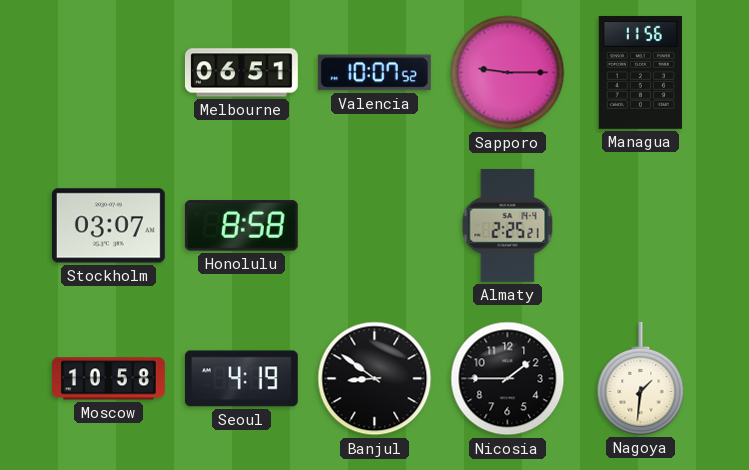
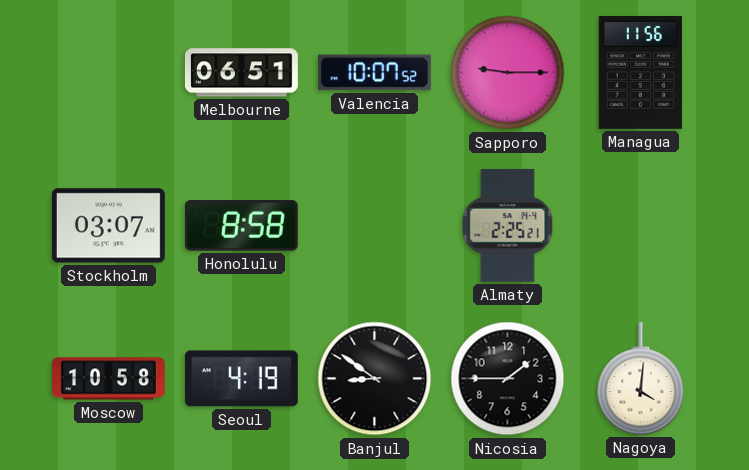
Nagoya: 1:31 -> 4:01 (641, 378)
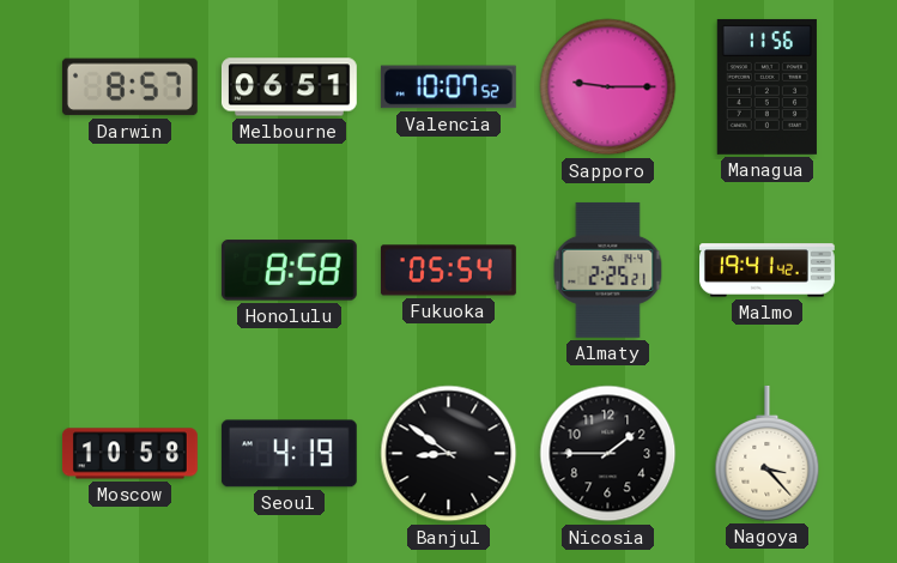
Darwin: none -> 8:57 (129, 87)
Stockholm: 03:07 -> none (108, 226)
Fukuoka: none -> 05:54 (448, 271)
Malmo: none -> 19:41 (768, 271)
Nagoya: 4:01 -> 3:23 (768, 453)
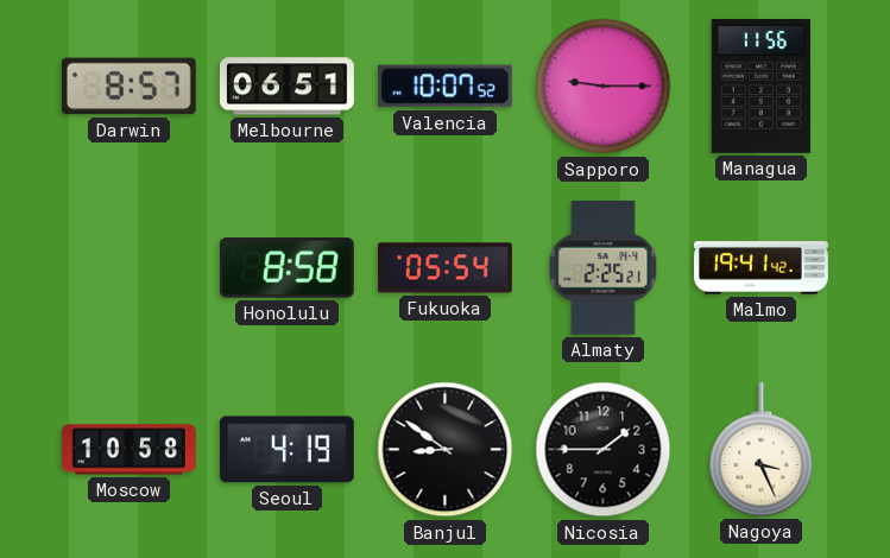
Nagoya: 3:23 -> 3:26 (762, 449)
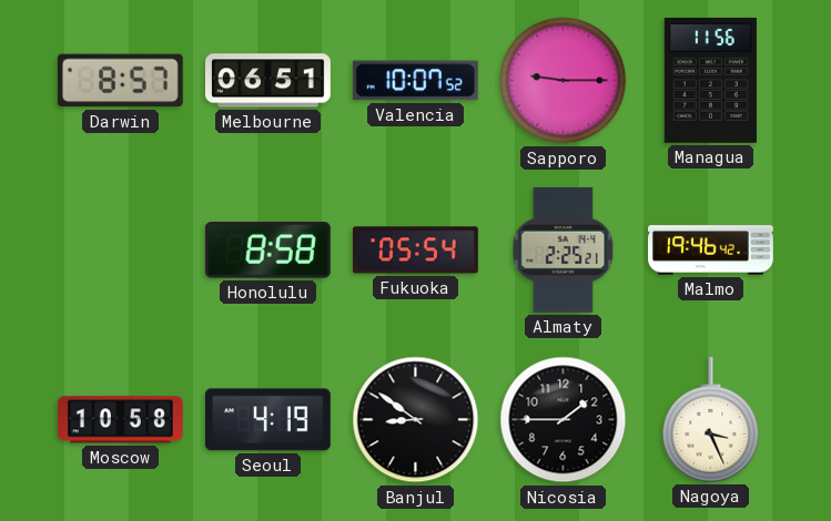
Malmo: 19:41 -> 19:46 (711, 251)
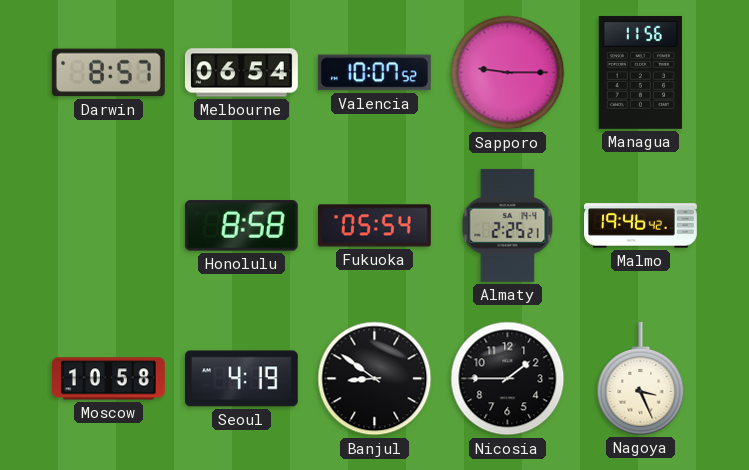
Melbourne: 06:51 -> 06:54 (241, 73)
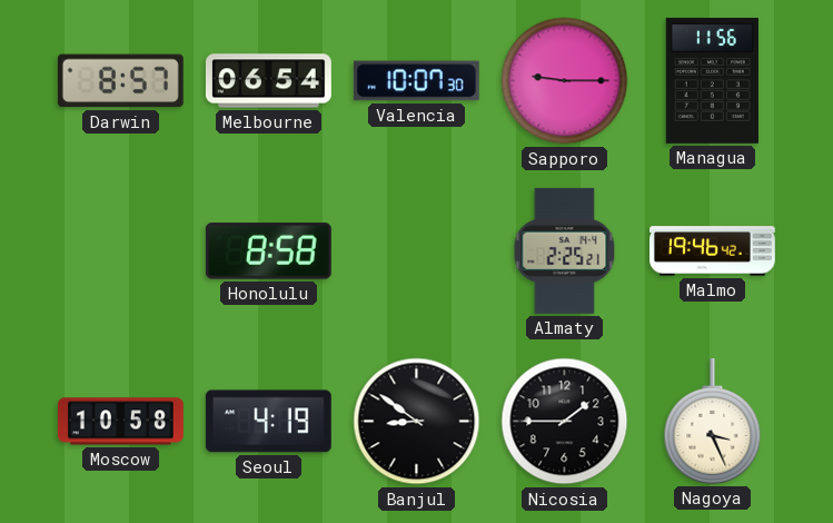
Valencia: 10:07:52 -> 10:07:30 (416, 81)
Fukuoka: 05:54 -> none (374, 226)
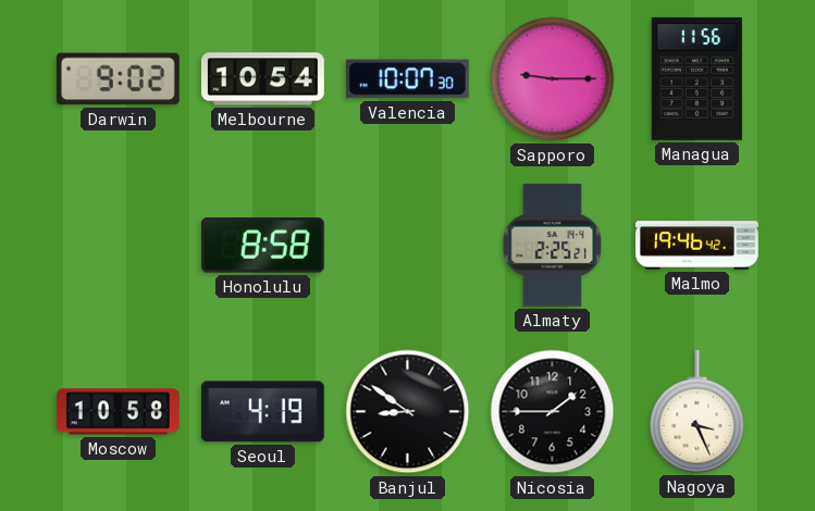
Darwin: 8:57 -> 9:02 (118, 79)
Melbourne: 06:54 -> 10:54 (262, 79)
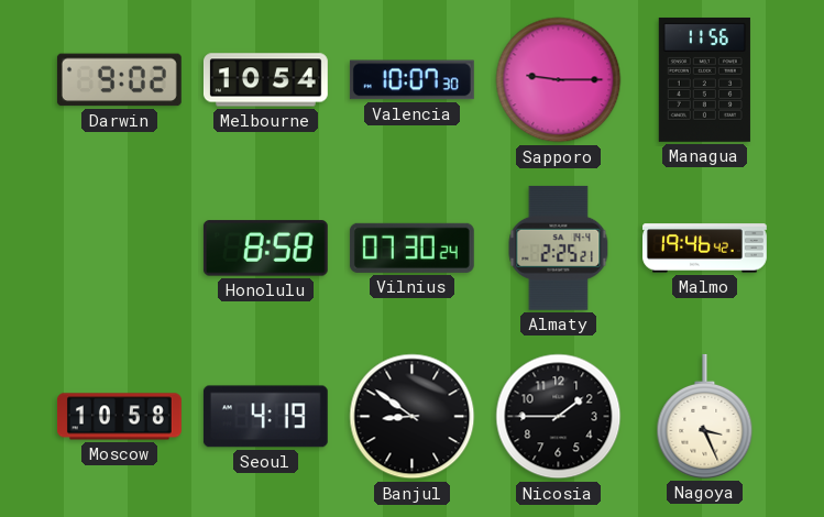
Vilnius: none -> 07:30 (411, 248)
